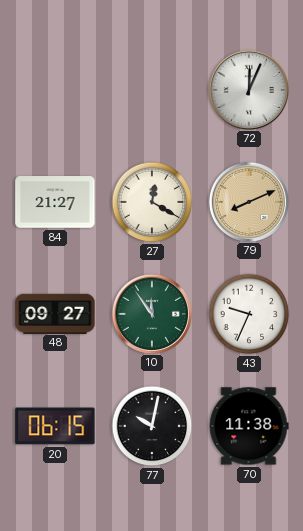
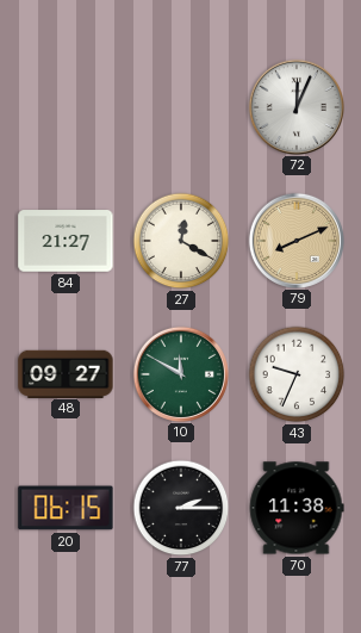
10: 11:54 -> 11:50 (180, 373)
77: 10:02 -> 2:15 (181, 508)
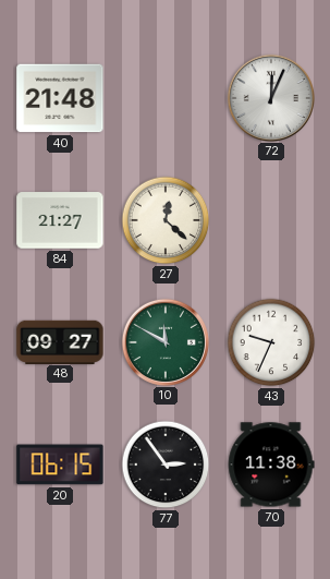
40: none -> 21:48 (60, 98)
27: 12:20 -> 12:22 (166, 220)
79: 8:11 -> none (295, 240)
77: 2:15 -> 2:54 (166, 465)
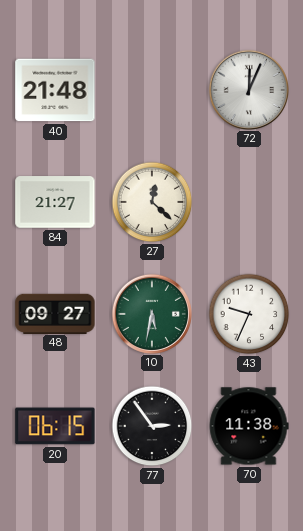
10: 11:50 -> 5:32 (151, 313)
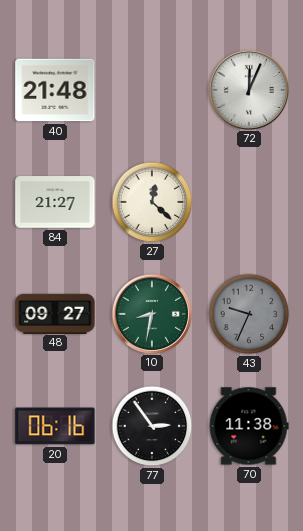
10: 5:32 -> 8:32 (151, 313)
43 dial: white -> grey (249, 314)
20: 06:15 -> 06:16 (55, 426)
